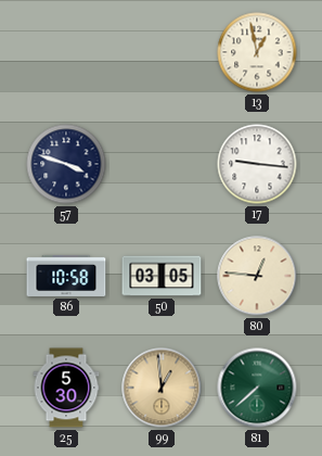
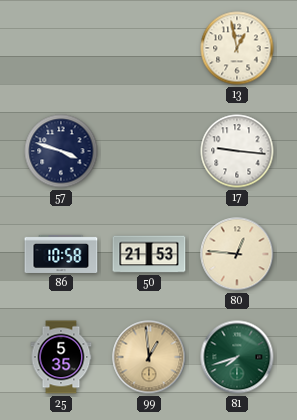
50: 03:05 -> 21:53 (149, 254)
25: 5:30 -> 5:35 (61, 357)
81: 7:38 -> 7:42 (237, 357)
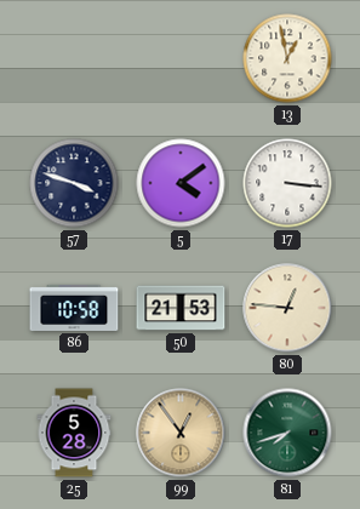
5: none -> 4:09 (181, 183)
17: 9:16 -> 3:16 (287, 183)
25: 5:35 -> 5:28 (74, 433)
99: 12:59 -> 12:54 (181, 433)
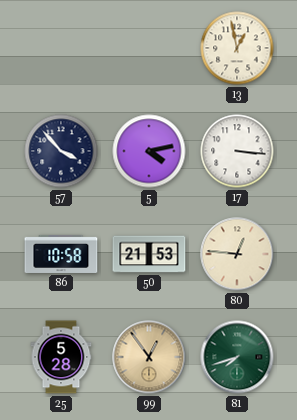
57: 3:48 -> 3:53 (61, 151)
5: 4:09 -> 4:13 (149, 151)
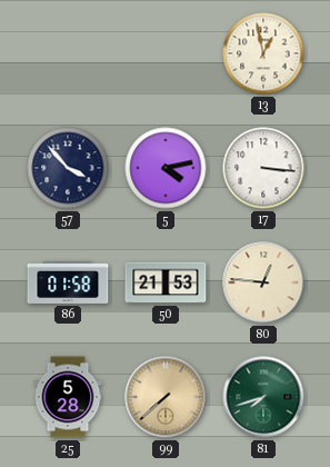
86: 10:58 -> 01:58 (68, 282)
99: 12:54 -> 7:38 (166, 397)
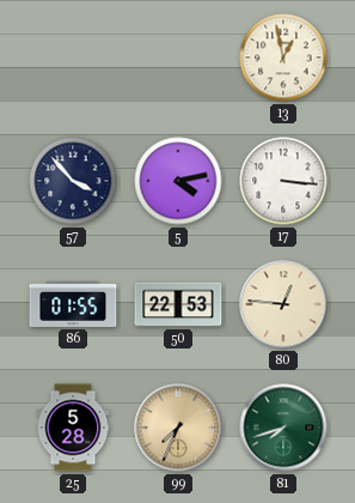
86: 01:58 -> 01:55 (73, 304)
50: 21:53 -> 22:53 (178, 304)
99: 7:38 -> 7:34 (178, 428)
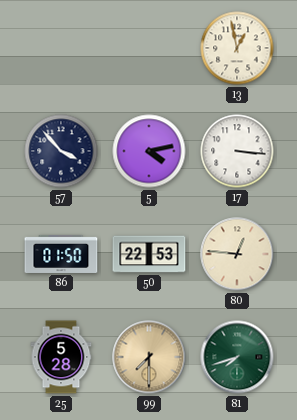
86: 01:55 -> 01:50 (61, 254)
99: 7:34 -> 7:30 (149, 357)
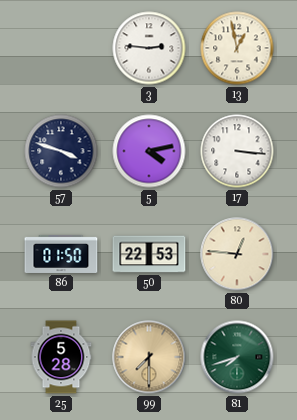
3: none -> 2:46 (149, 48)
57: 3:53 -> 3:48 (61, 151)
